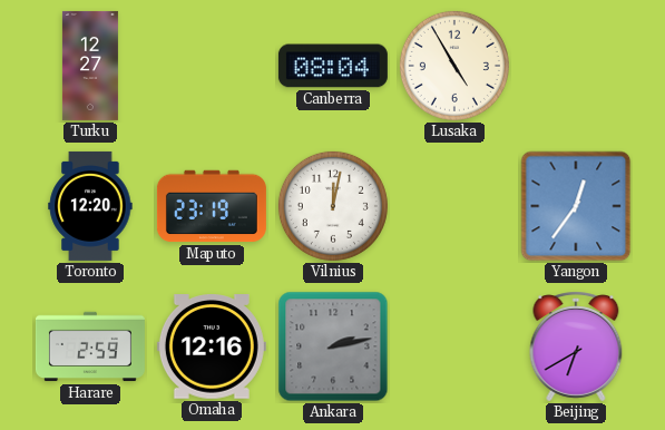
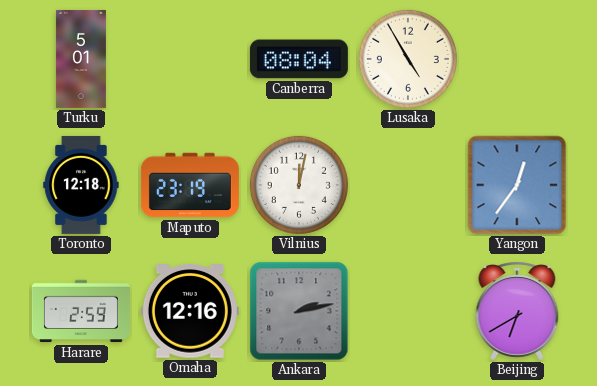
Turku: 12:27 -> 5:01 (81, 59)
Toronto: 12:20 -> 12:18 (81, 185)
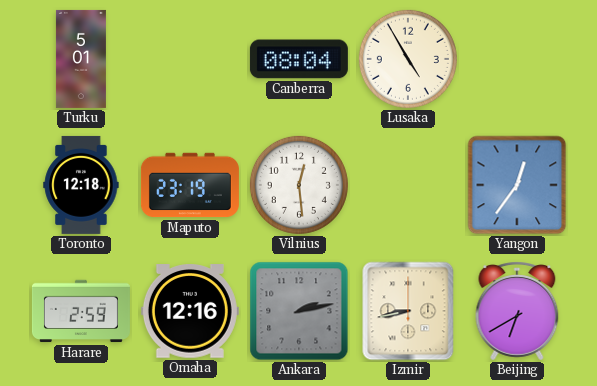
Vilnius: 12:02 -> 12:29 (299, 185)
Izmir: none -> 8:43 (408, 311)
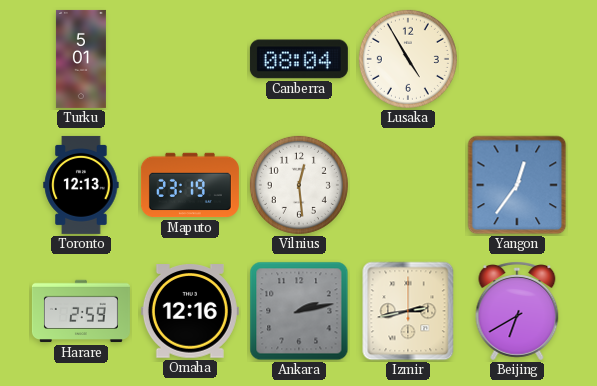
Toronto: 12:18 -> 12:13 (81, 185)
Izmir: 8:43 -> 2:43 (408, 311)
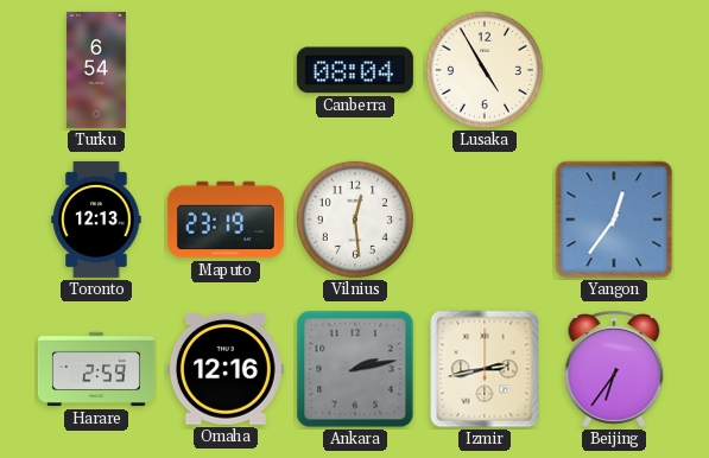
Turku: 5:01 -> 6:54 (96, 70)
Beijing: 6:40 -> 6:36 (614, 369)
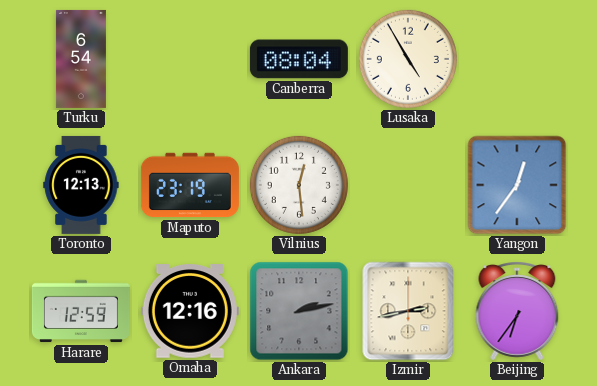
Harare: 2:59 -> 12:59 (81, 311)
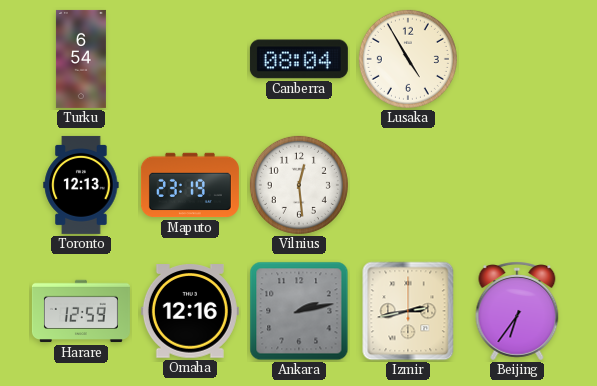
Yangon: 12:36 -> none (517, 185)
